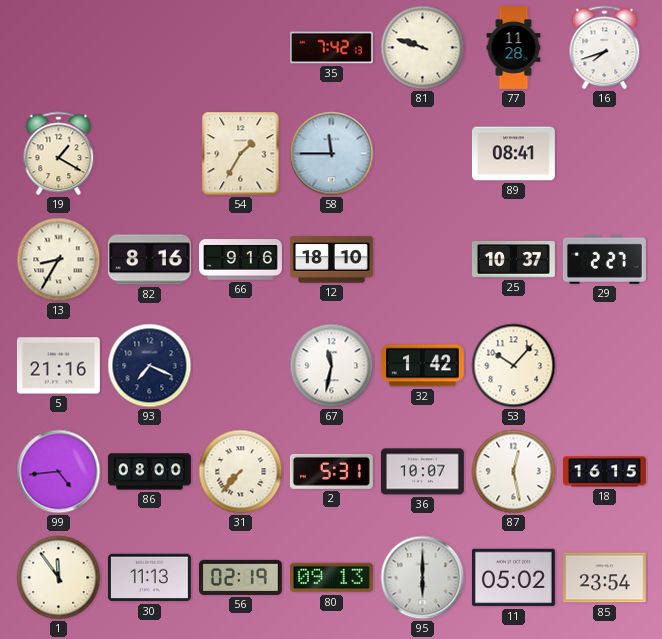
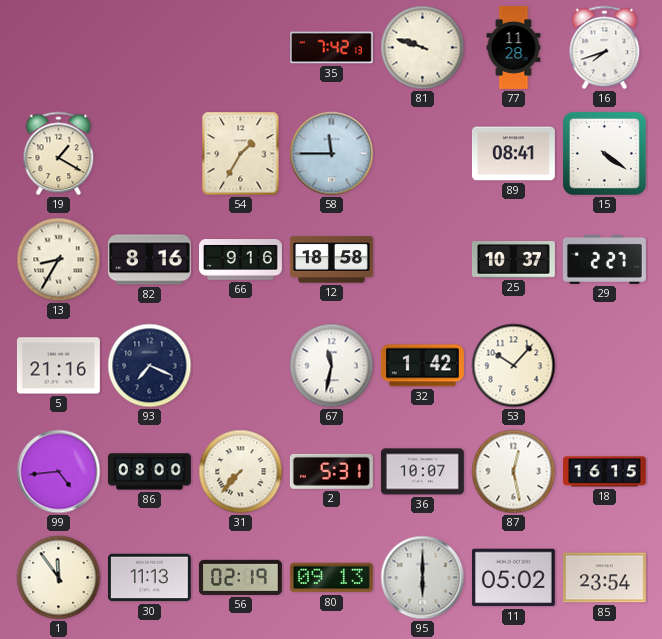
15: none -> 4:21 (604, 153)
12: 18:10 -> 18:58 (332, 260)
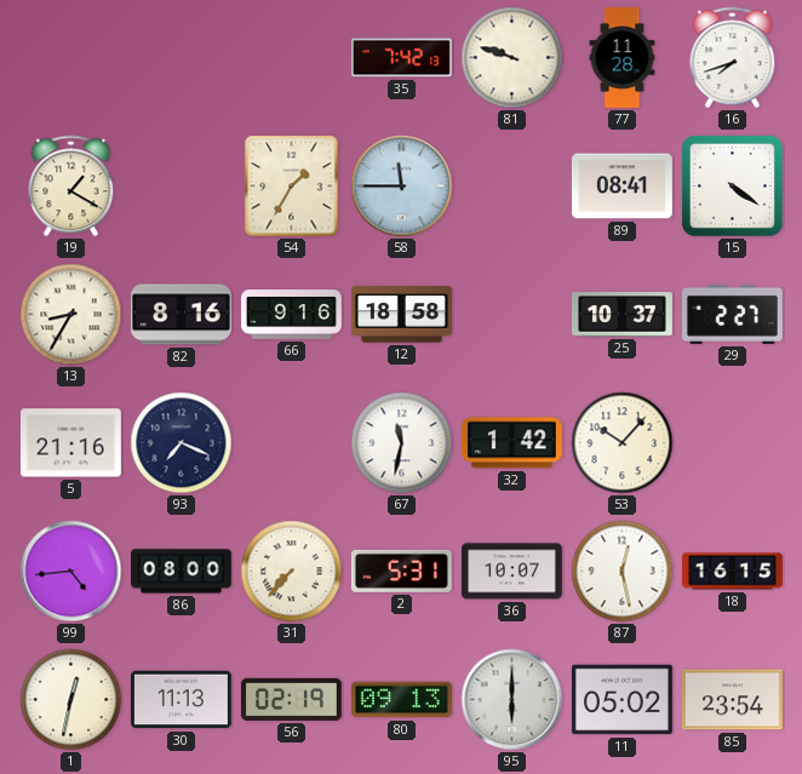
1: 11:54 -> 12:32 (71, 700)
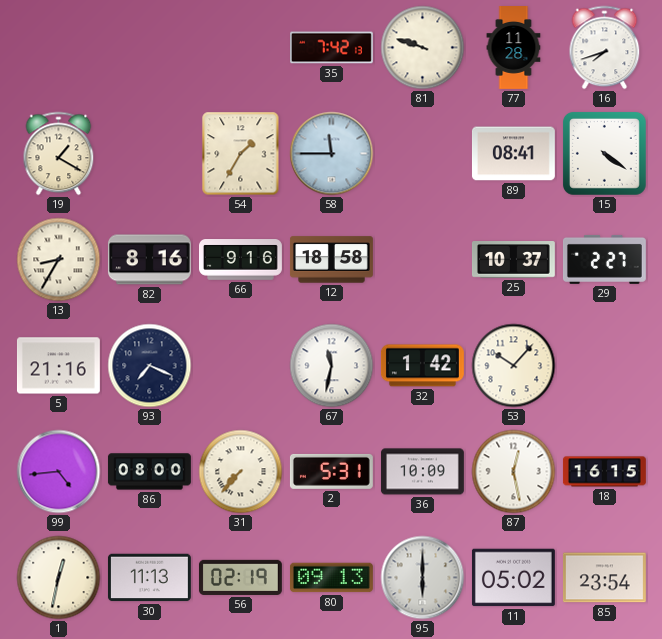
36: 10:07 -> 10:09 (422, 472)
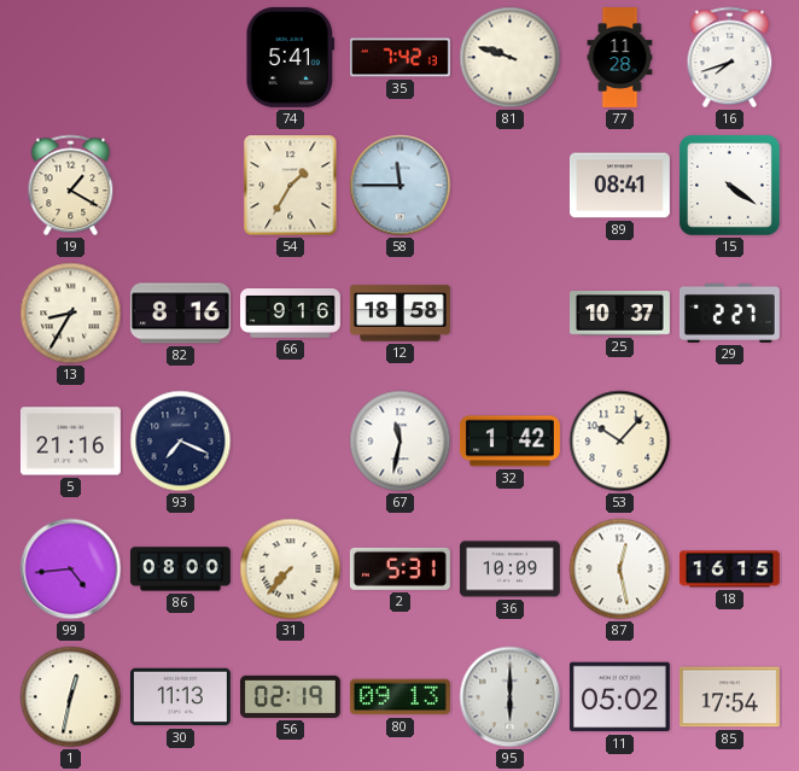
74: none -> 5:41 (291, 57)
85: 23:54 -> 17:54 (729, 697)
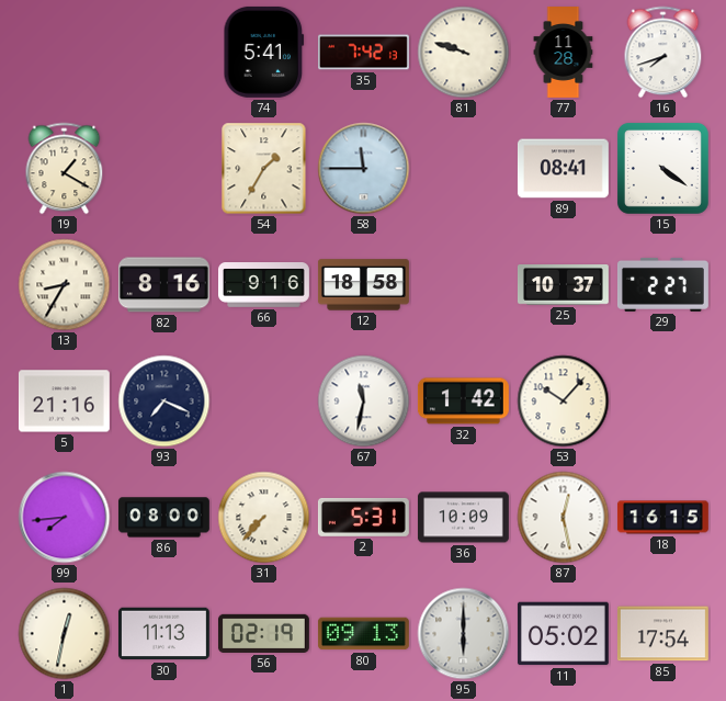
99: 4:44 -> 7:44 (65, 518)
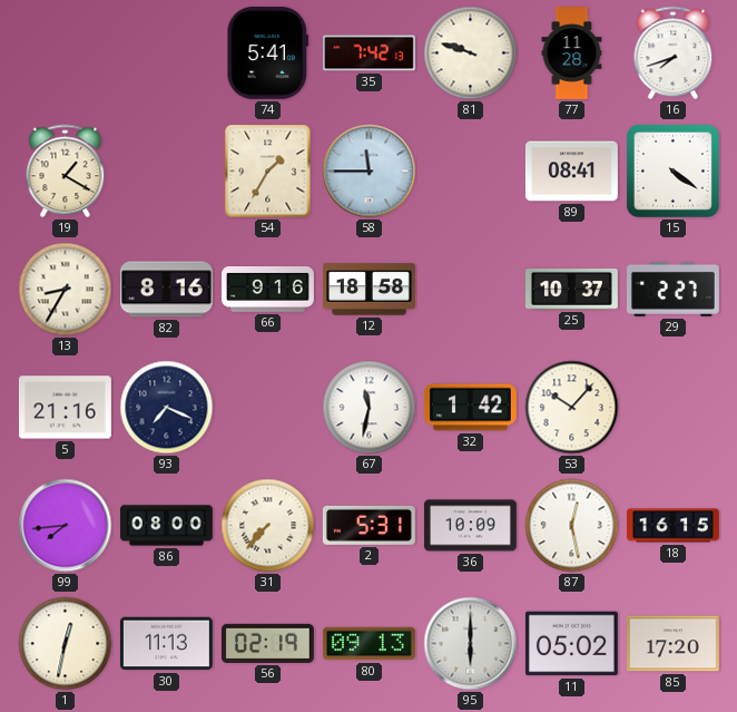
85: 17:54 -> 17:20 (672, 644)
